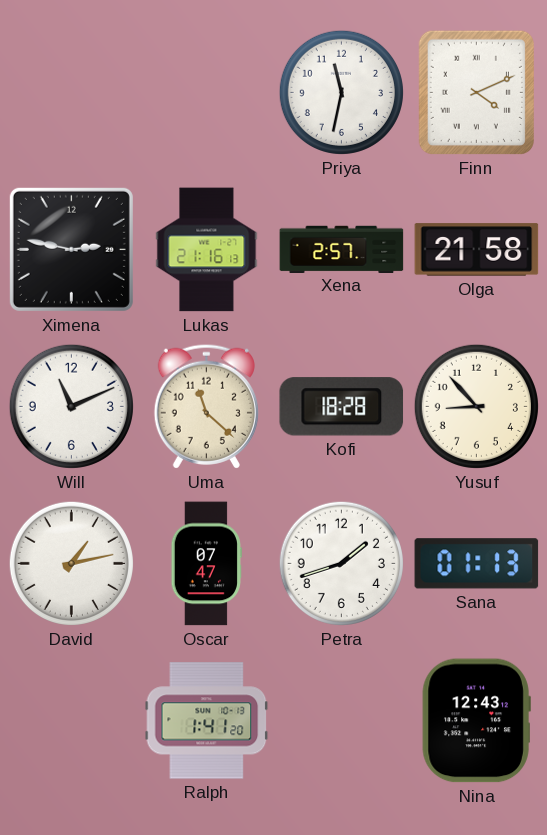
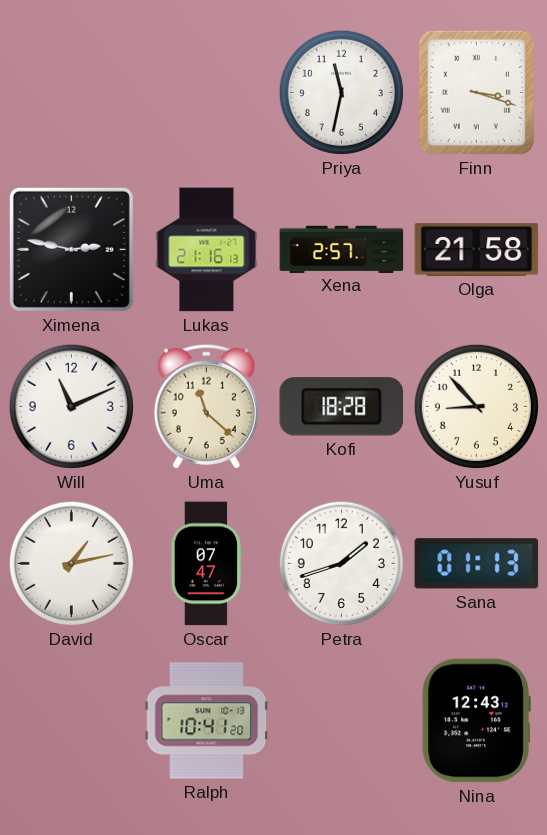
Finn: 4:11 -> 3:18 (476, 92)
Ralph: 1:41 -> 10:41 (207, 721)
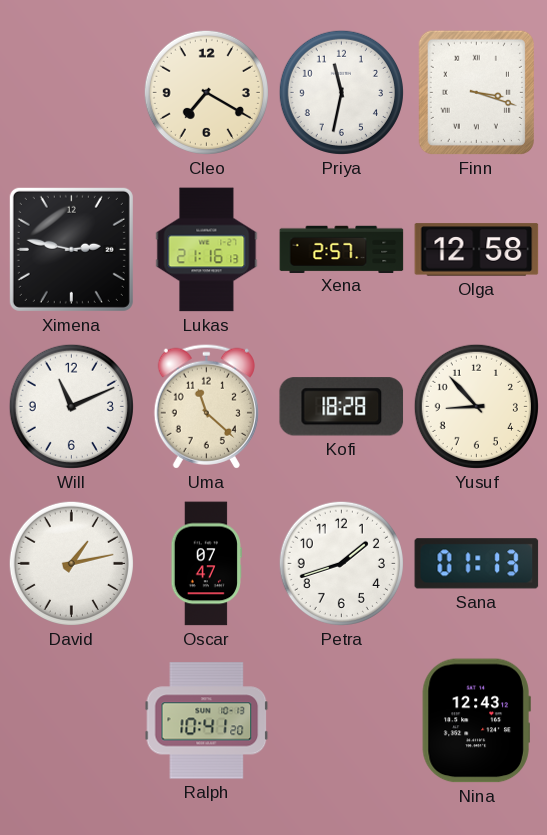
Cleo: none -> 7:20 (206, 92)
Olga: 21:58 -> 12:58 (477, 250)
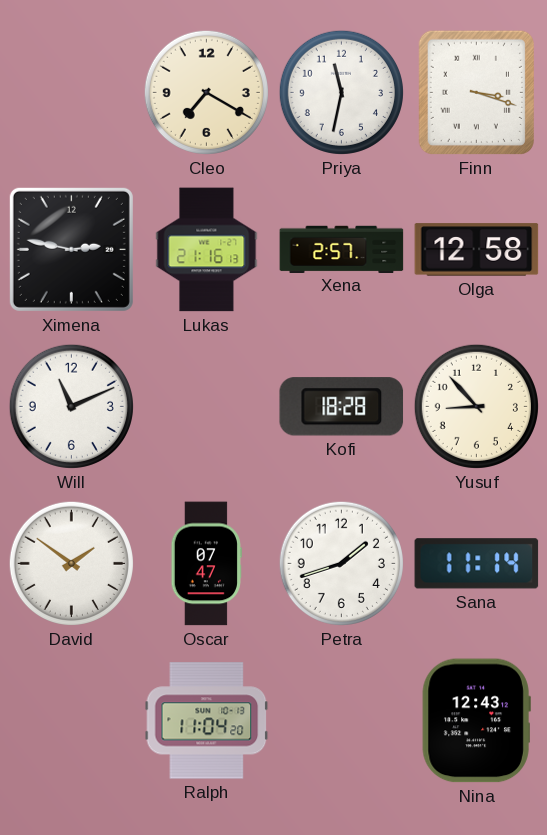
Uma: 11:22 -> none (206, 406)
David: 1:13 -> 1:51 (71, 563)
Sana: 01:13 -> 11:14 (477, 564)
Ralph: 10:41 -> 11:04 (207, 721)
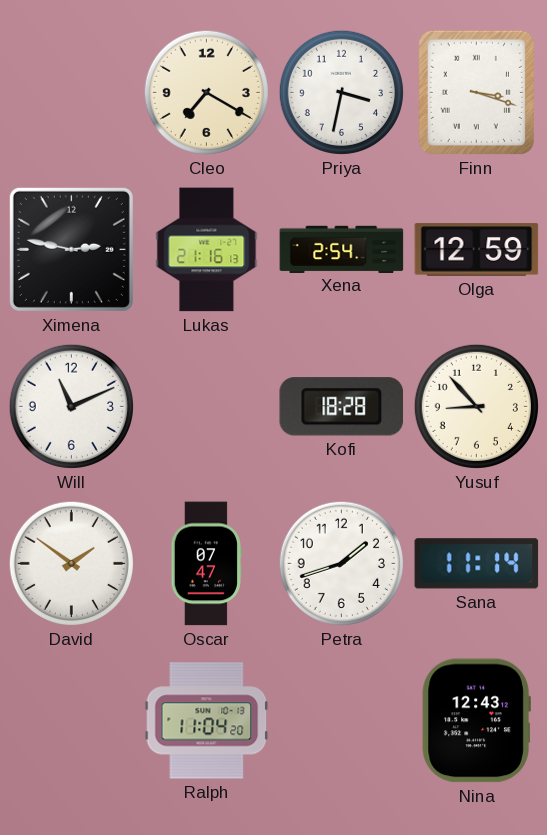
Priya: 11:32 -> 3:32 (341, 92)
Xena: 2:57 -> 2:54 (342, 249)
Olga: 12:58 -> 12:59 (477, 250)
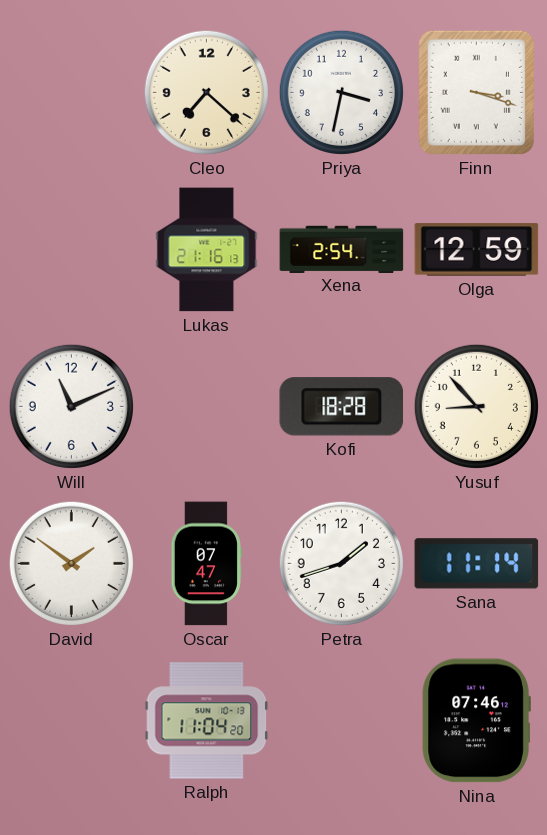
Cleo: 7:20 -> 7:22 (206, 92)
Ximena: 2:47 -> none (71, 249)
Nina: 12:43 -> 07:46 (476, 721)
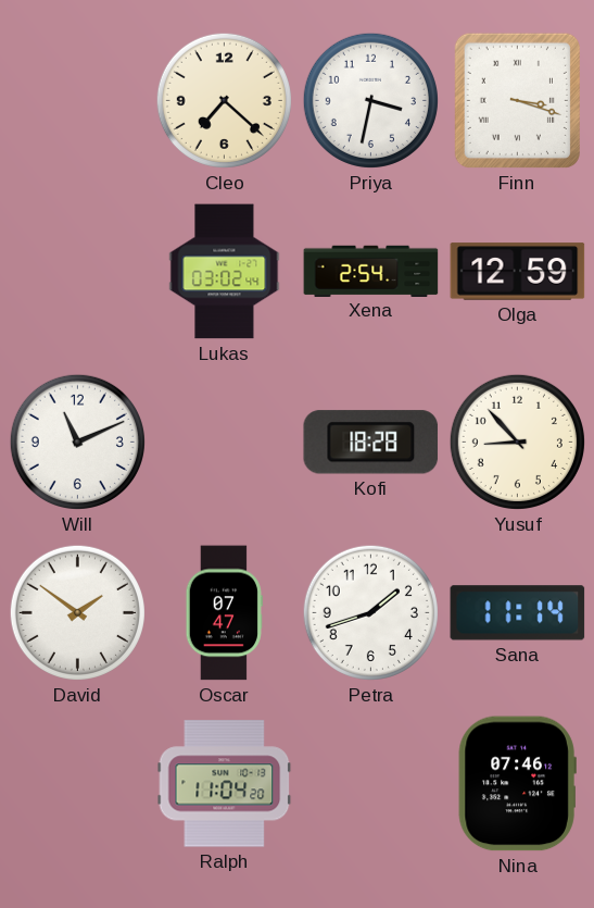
Lukas: 21:16 -> 03:02 (225, 272)
